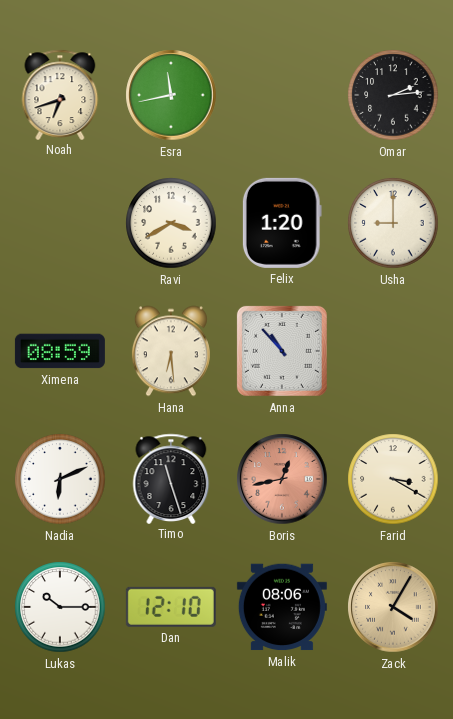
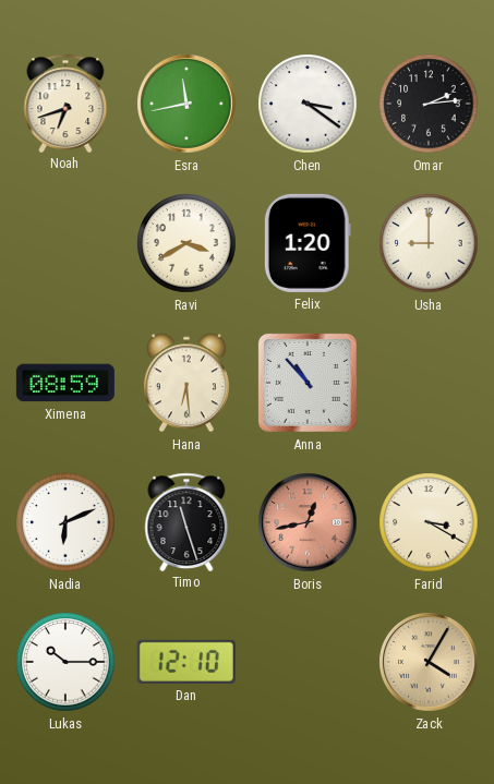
Chen: none -> 3:21 (308, 104)
Malik: 08:06 -> none (282, 607)
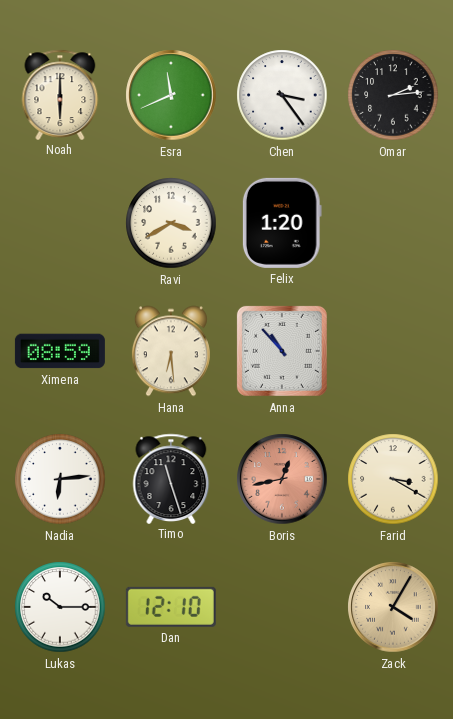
Noah: 6:42 -> 6:00 (60, 94)
Esra: 11:43 -> 11:41 (171, 95)
Chen: 3:21 -> 3:24 (282, 95)
Usha: 9:00 -> none (429, 243)
Nadia: 6:11 -> 6:14 (60, 479)
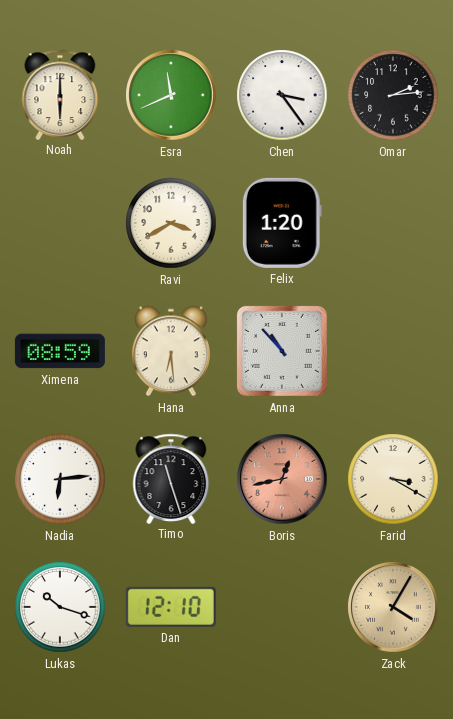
Lukas: 10:15 -> 10:18 (60, 607)
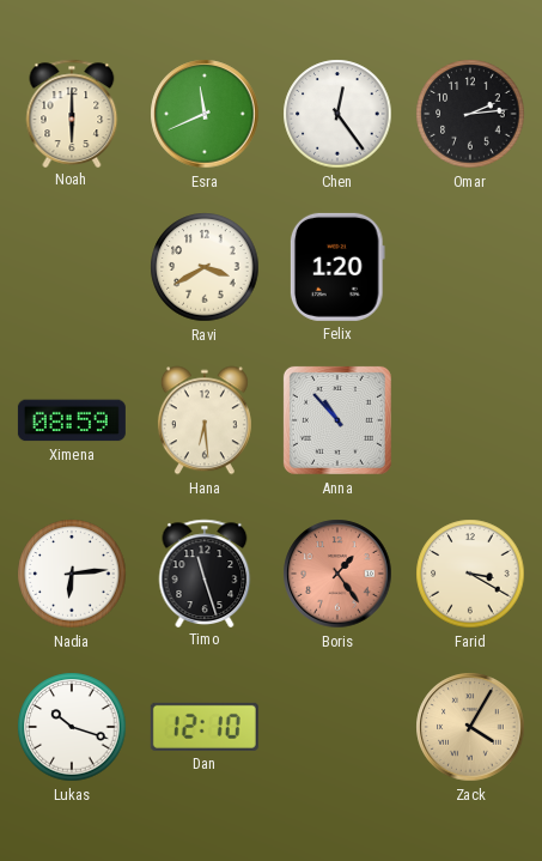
Chen: 3:24 -> 12:24 (337, 114)
Boris: 12:43 -> 1:24 (337, 574)
